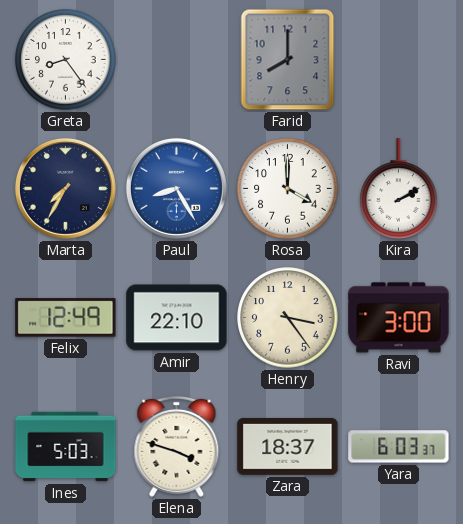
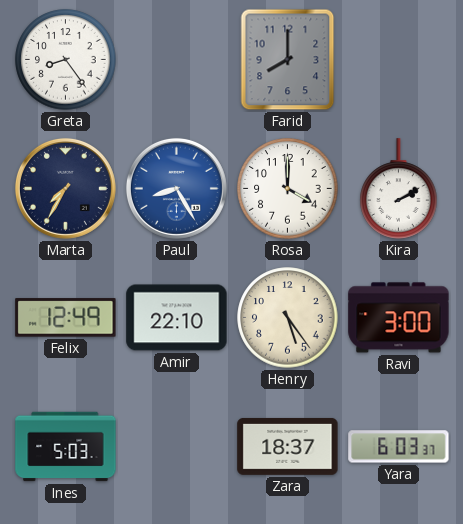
Henry: 3:24 -> 5:24 (288, 318)
Elena: 3:48 -> none (177, 446)
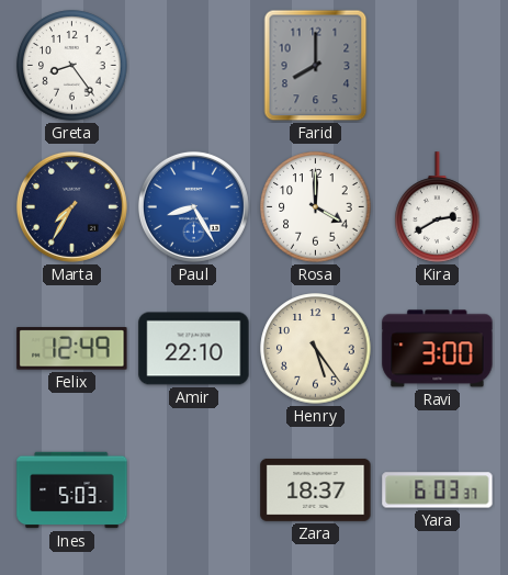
Kira: 2:10 -> 2:40 (438, 207)
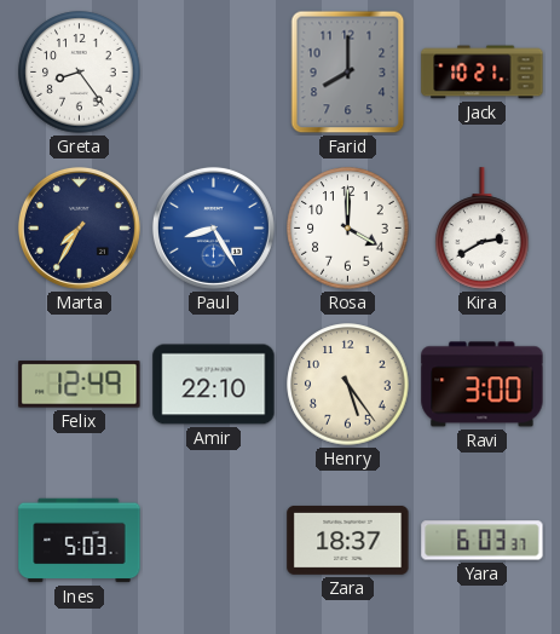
Jack: none -> 10:21 (483, 73)
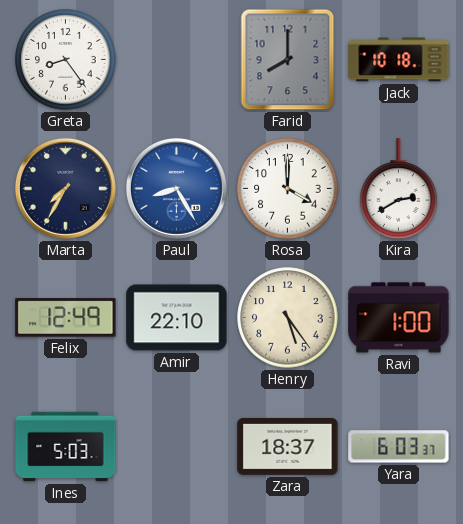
Jack: 10:21 -> 10:18 (399, 60)
Ravi: 3:00 -> 1:00 (399, 318)
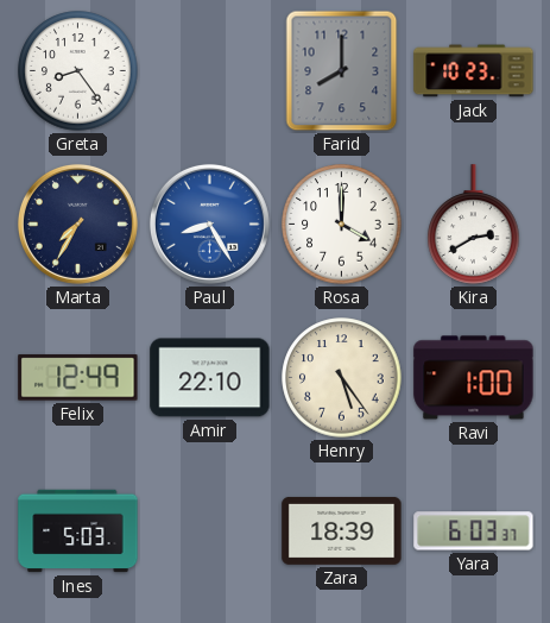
Jack: 10:18 -> 10:23 (474, 71)
Zara: 18:37 -> 18:39 (342, 530)
